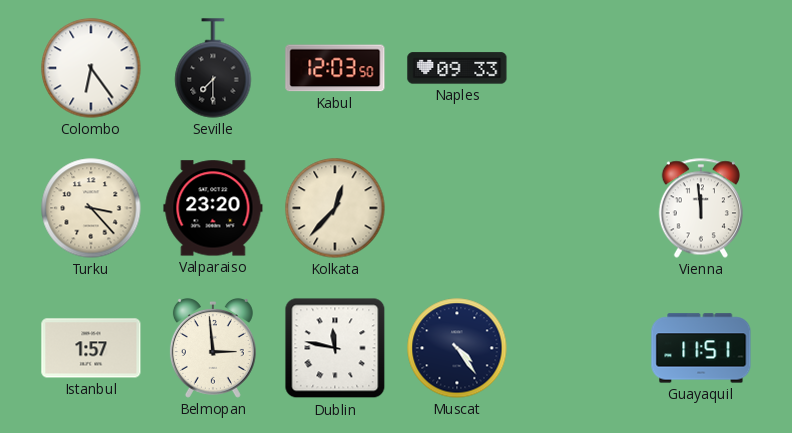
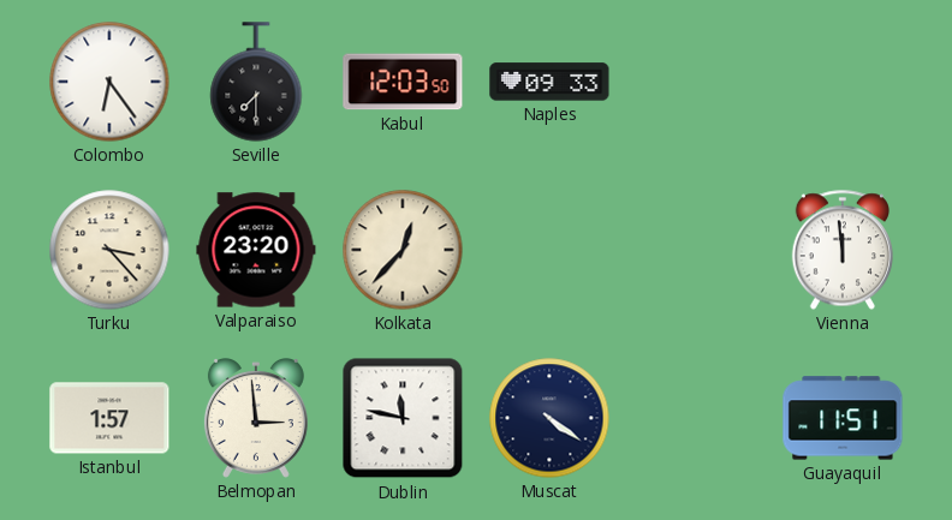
Muscat: 4:24 -> 4:21 (549, 418)
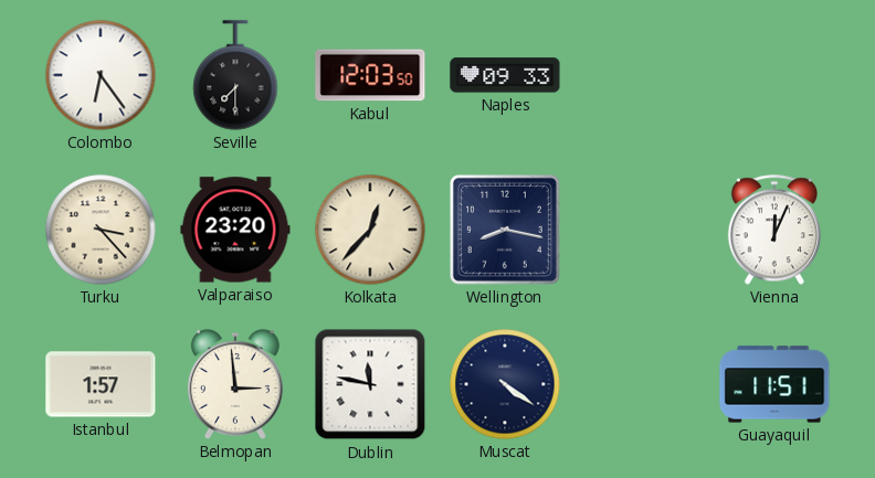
Wellington: none -> 8:17 (505, 230)
Vienna: 11:59 -> 12:04 (773, 230)
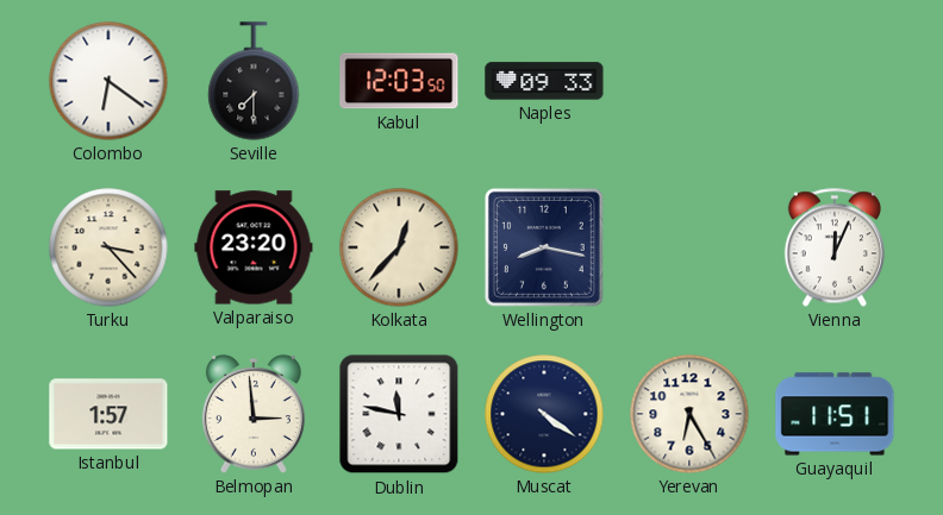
Colombo: 6:24 -> 6:21 (108, 81)
Yerevan: none -> 6:25 (689, 414)
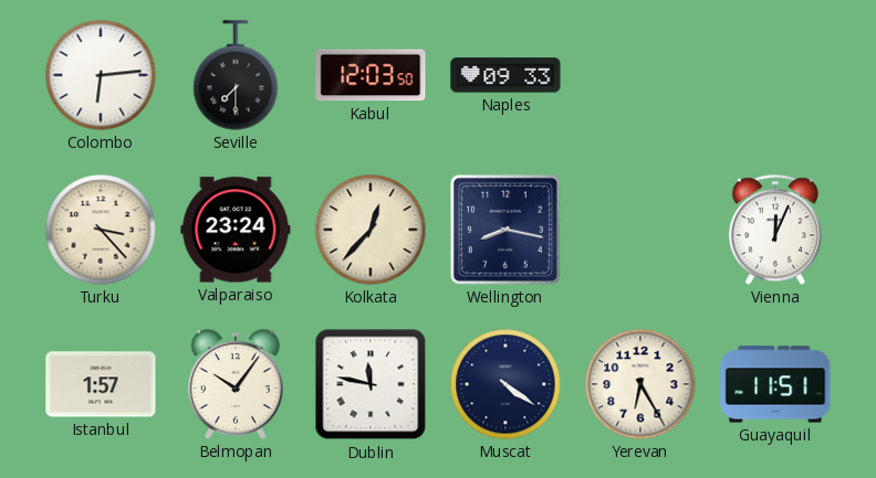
Colombo: 6:21 -> 6:14 (101, 75)
Valparaiso: 23:20 -> 23:24 (236, 230)
Belmopan: 2:59 -> 10:06 (236, 384)
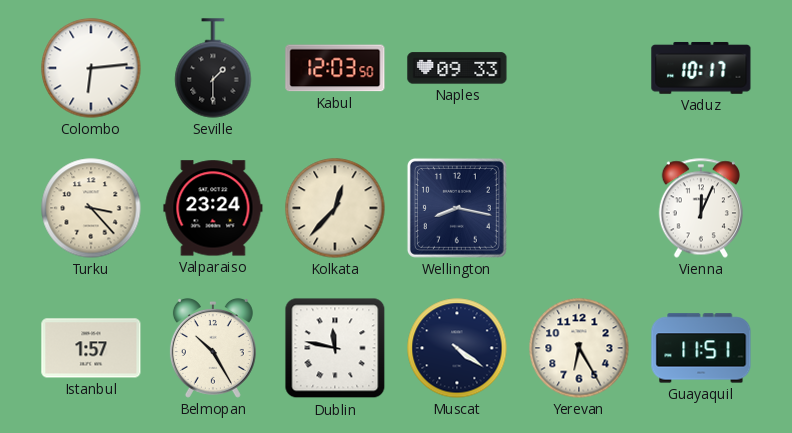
Seville: 7:30 -> 1:30 (213, 68)
Vaduz: none -> 10:17 (701, 68)
Belmopan: 10:06 -> 10:25 (213, 348)
